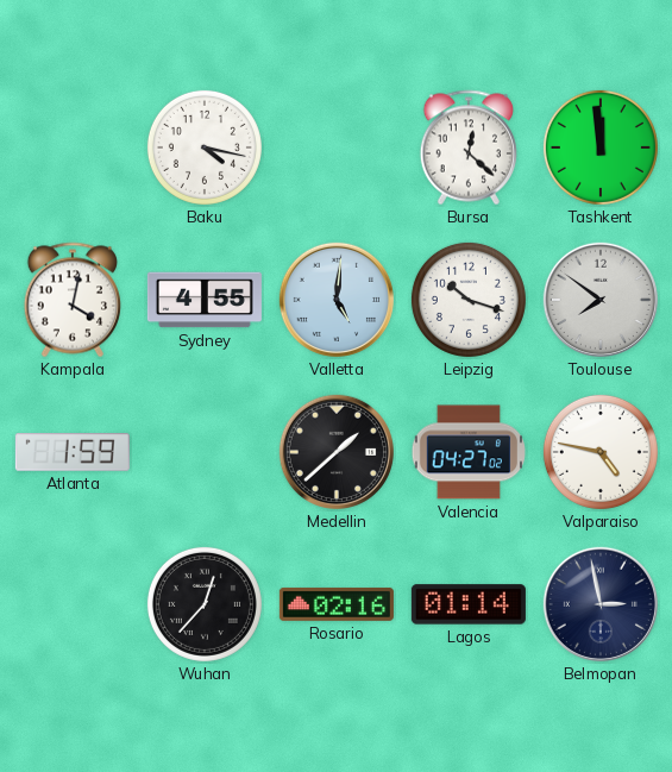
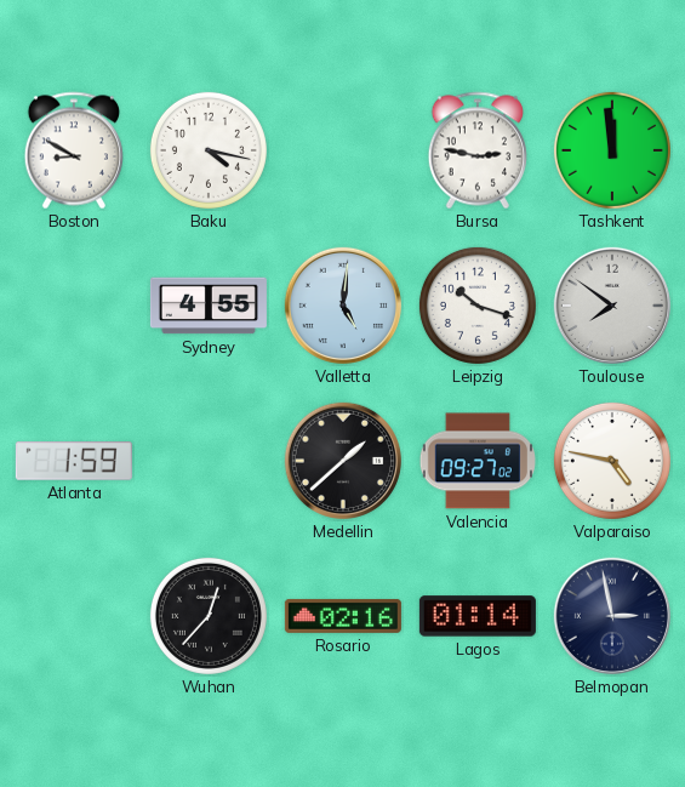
Boston: none -> 8:50 (74, 150)
Bursa: 12:22 -> 2:47 (478, 150)
Kampala: 4:02 -> none (73, 300)
Valencia: 04:27 -> 09:27 (478, 461)
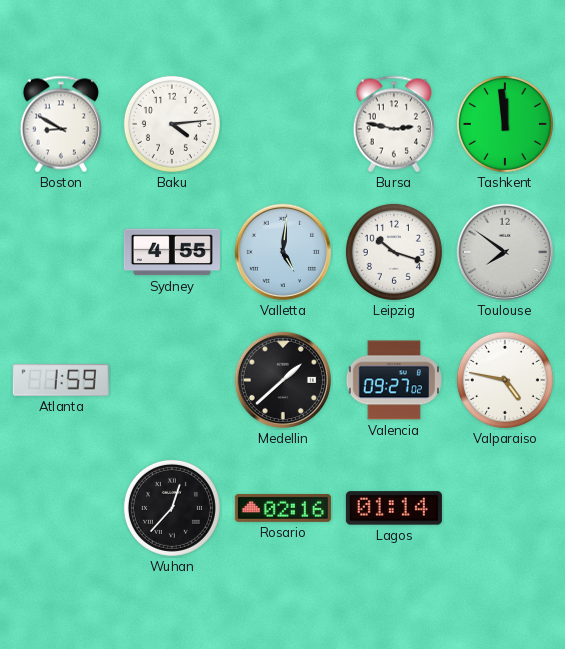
Baku: 4:17 -> 4:14 (172, 124)
Belmopan: 2:58 -> none (612, 616)
